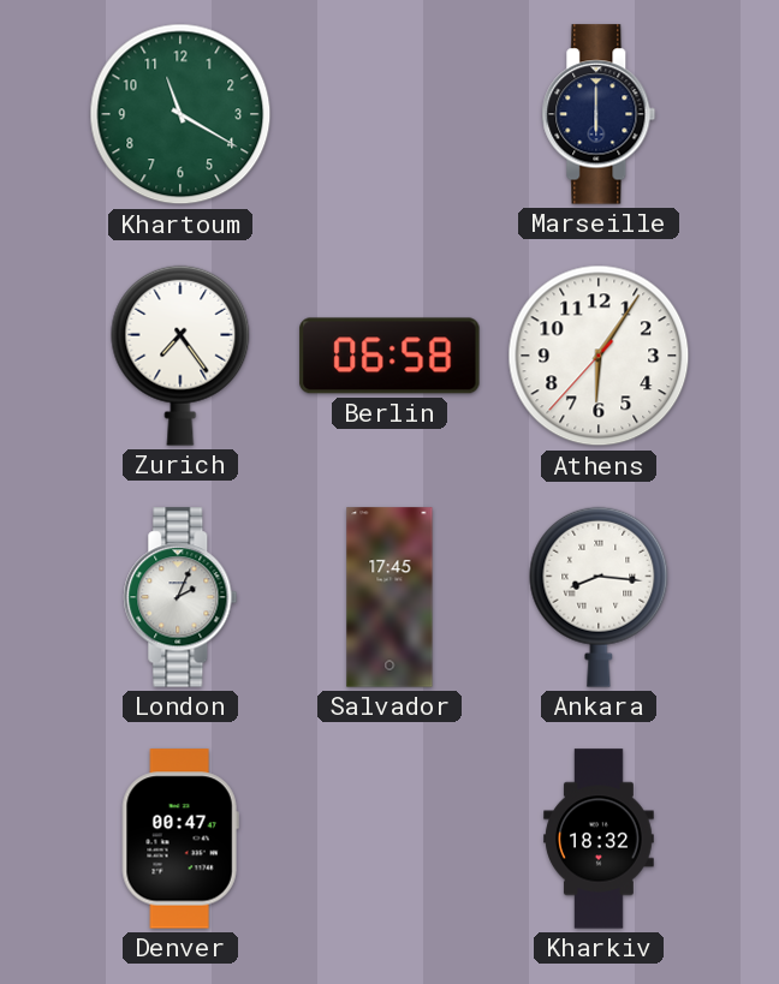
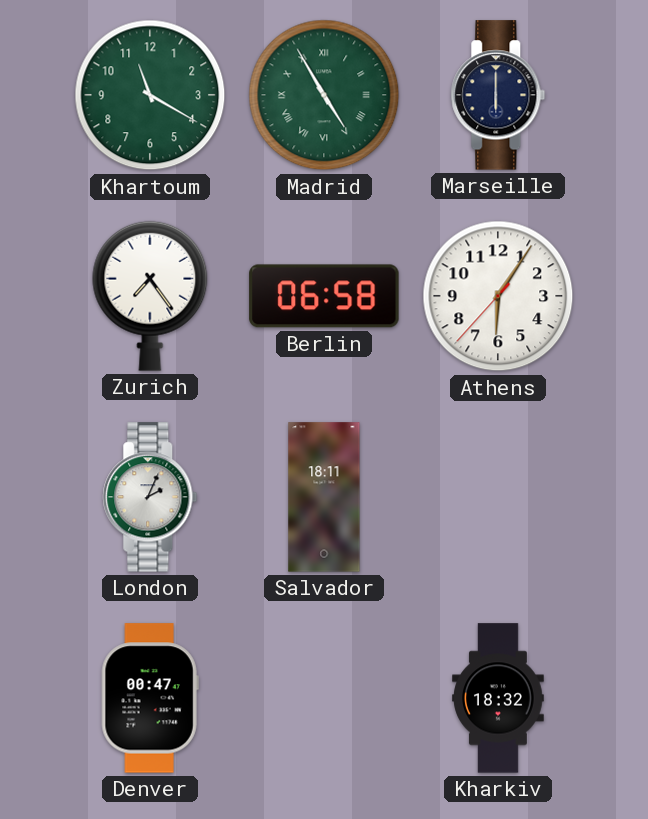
Madrid: none -> 4:55 (324, 95)
Salvador: 17:45 -> 18:11 (324, 497)
Ankara: 8:16 -> none (599, 597)
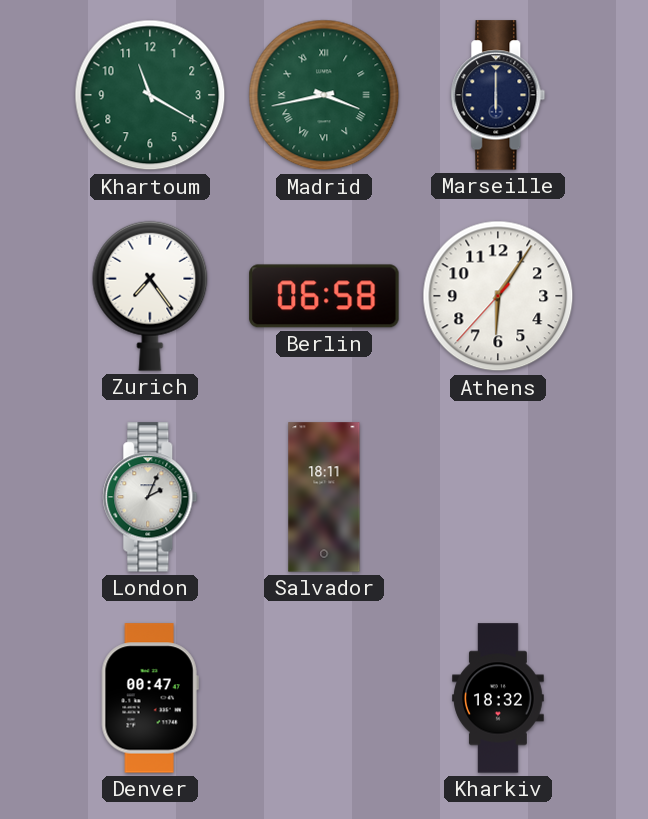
Madrid: 4:55 -> 3:43 (324, 95)
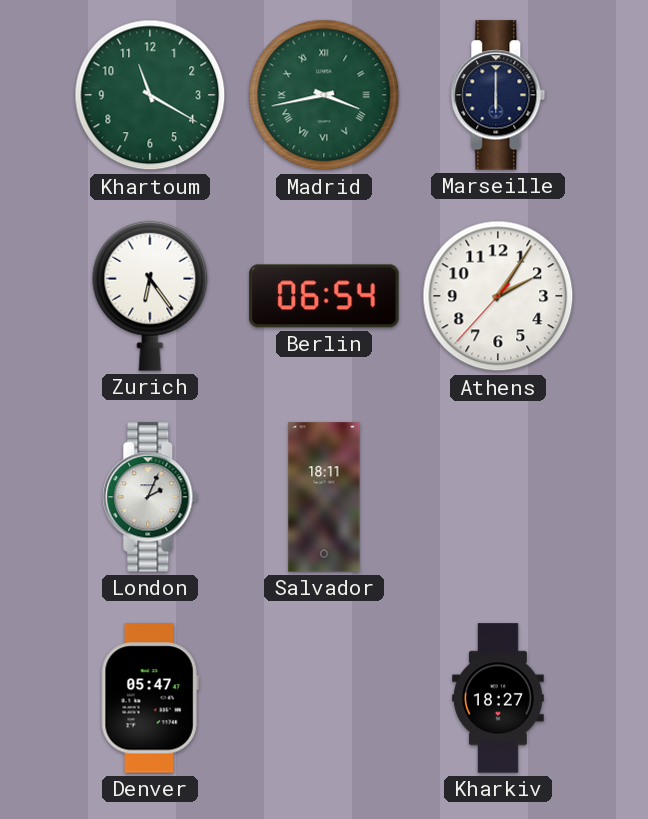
Zurich: 7:24 -> 6:24 (150, 296)
Berlin: 06:58 -> 06:54 (324, 296)
Athens: 6:05 -> 2:05 (498, 296)
Denver: 00:47 -> 05:47 (150, 698)
Kharkiv: 18:32 -> 18:27 (498, 698)
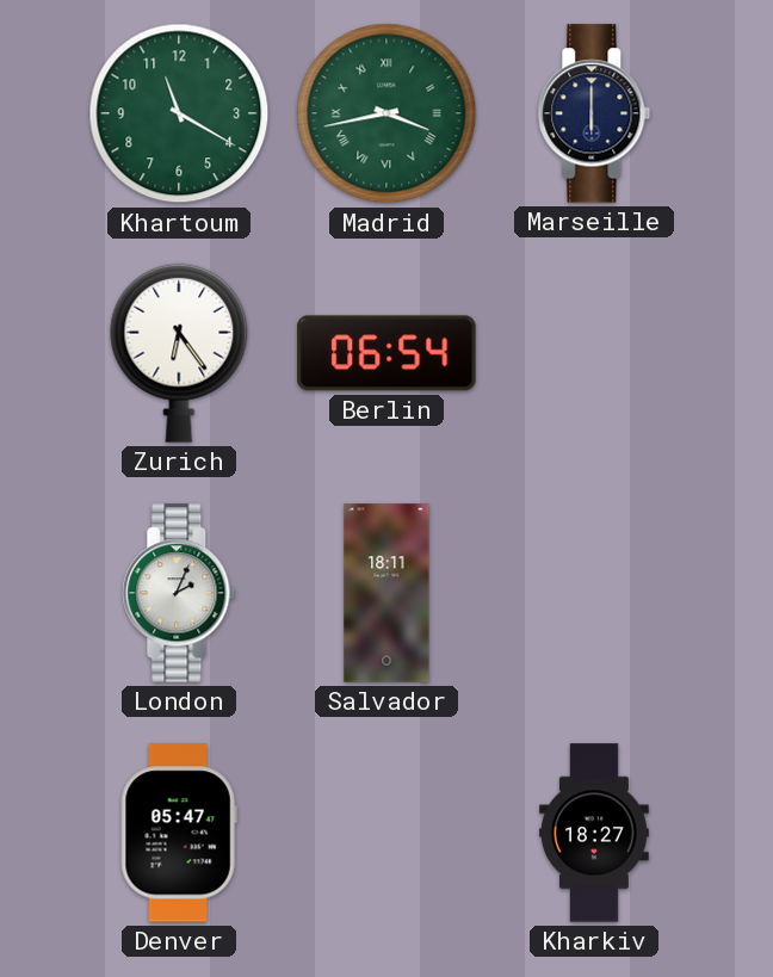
Athens: 2:05 -> none (498, 296)
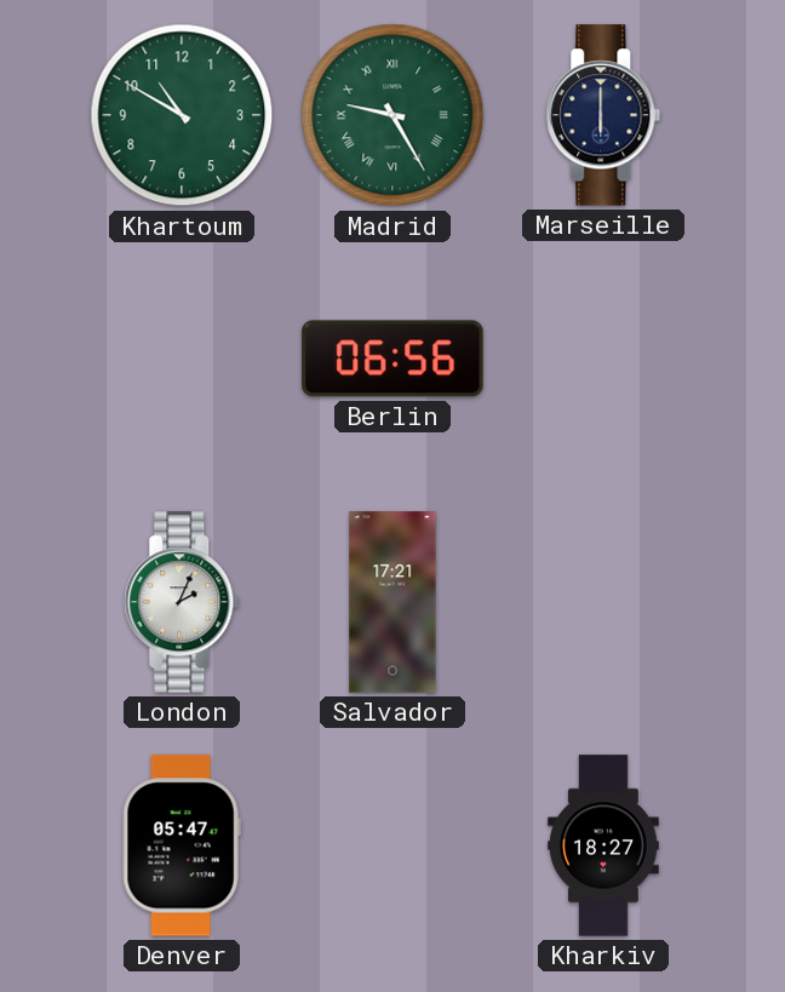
Khartoum: 11:20 -> 10:50 (182, 115)
Madrid: 3:43 -> 9:25 (392, 115)
Zurich: 6:24 -> none (179, 353)
Berlin: 06:54 -> 06:56 (392, 359)
Salvador: 18:11 -> 17:21 (392, 602)
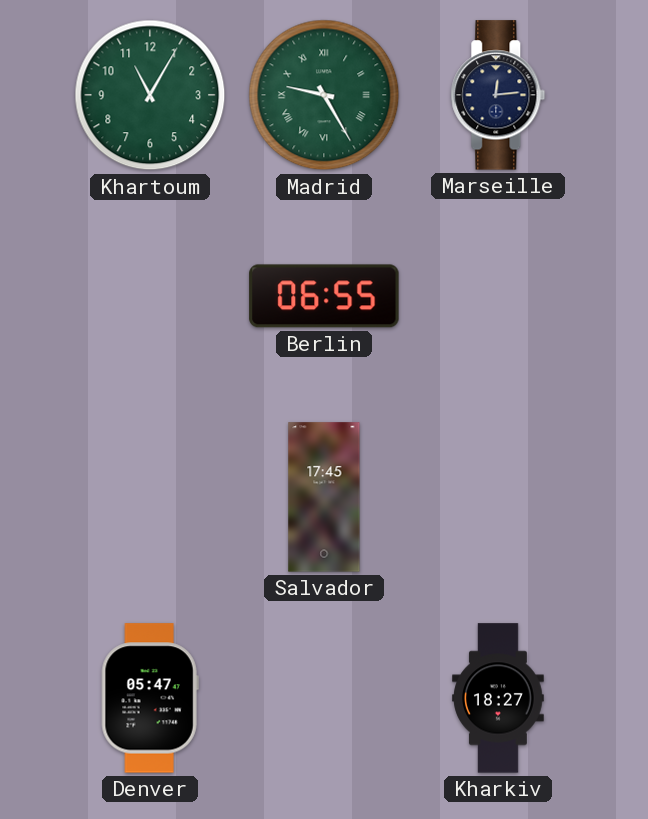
Khartoum: 10:50 -> 11:05 (150, 95)
Marseille: 6:00 -> 12:14 (498, 95)
Berlin: 06:56 -> 06:55 (324, 296)
London: 2:04 -> none (182, 602)
Salvador: 17:21 -> 17:45 (324, 497)
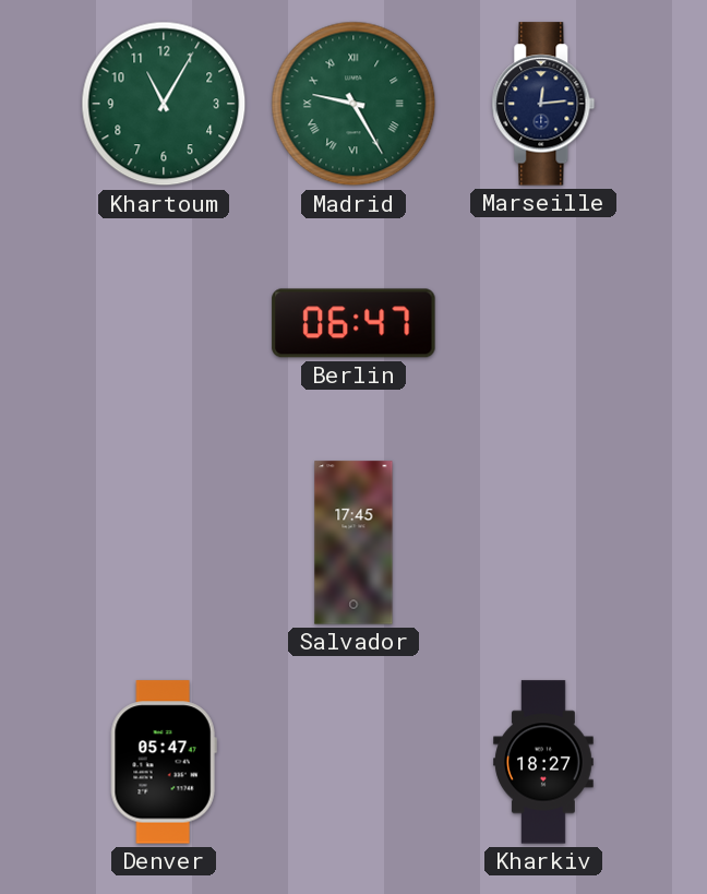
Berlin: 06:55 -> 06:47 (353, 323)
